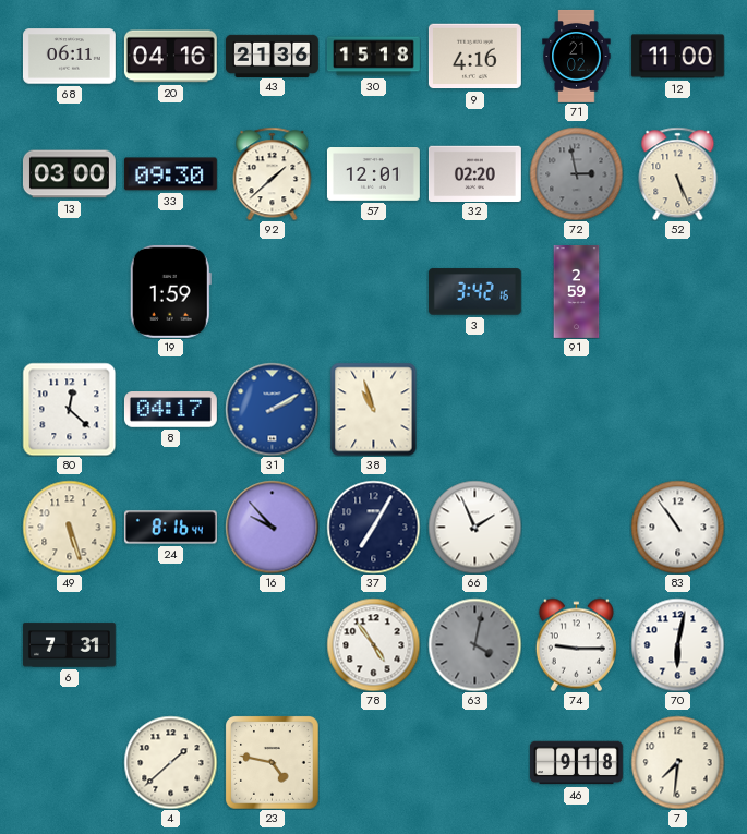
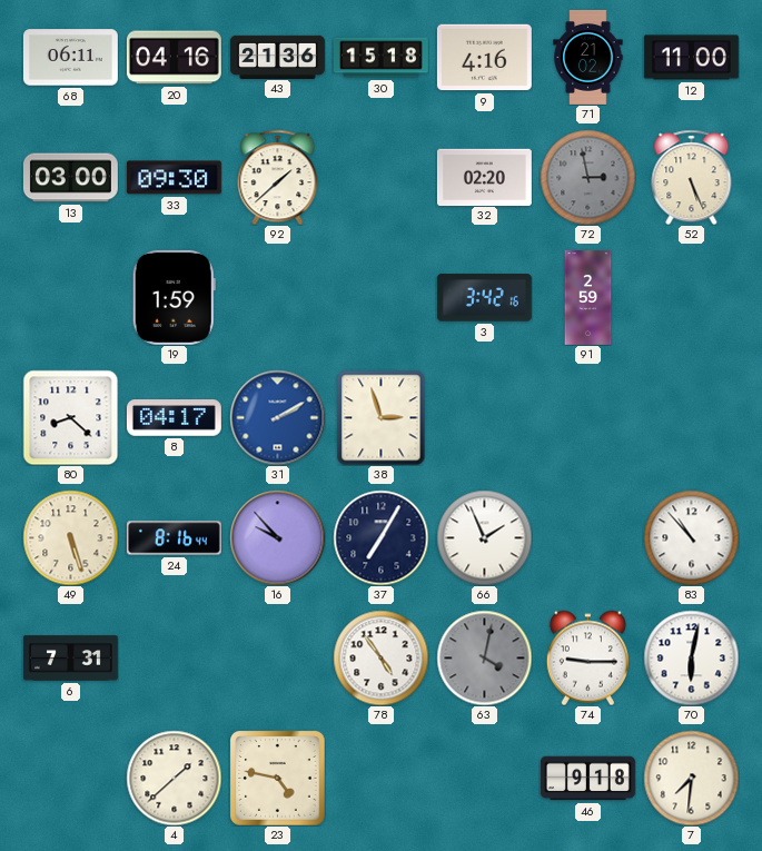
57: 12:01 -> none (373, 174)
80: 12:22 -> 8:22 (70, 417)
38: 10:57 -> 2:57 (382, 417)
83: 10:54 -> 10:53 (691, 537)
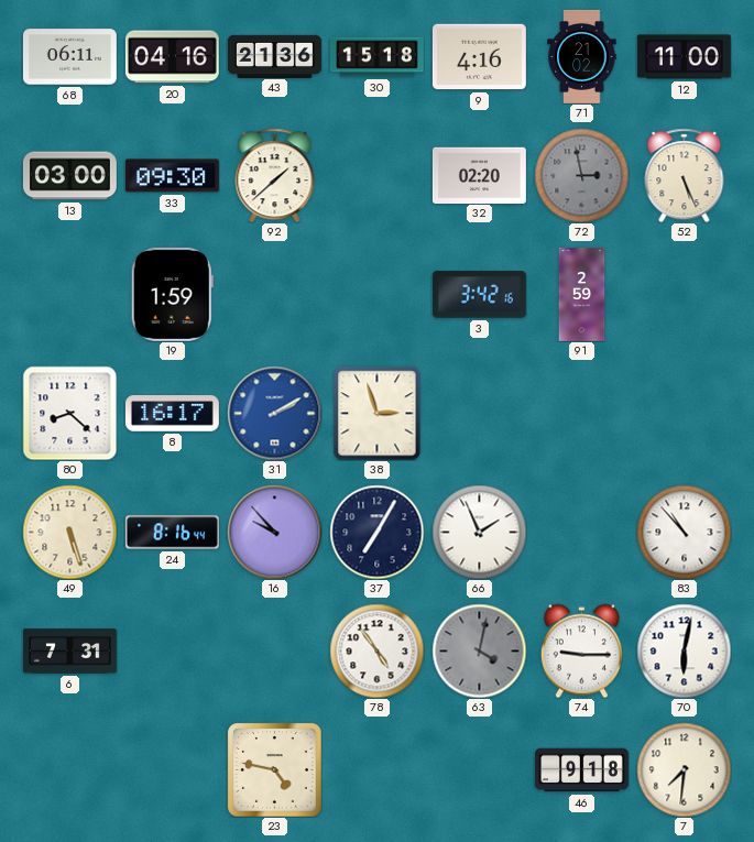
8: 04:17 -> 16:17 (172, 414)
4: 1:38 -> none (174, 778)
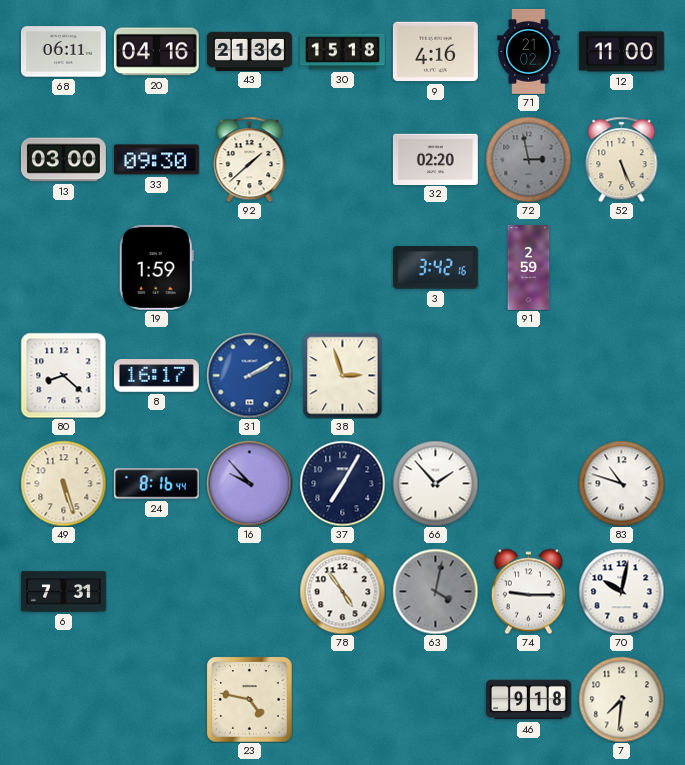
66: 1:56 -> 1:53 (435, 483)
83: 10:53 -> 10:48 (621, 483)
70: 6:02 -> 10:02 (621, 591)
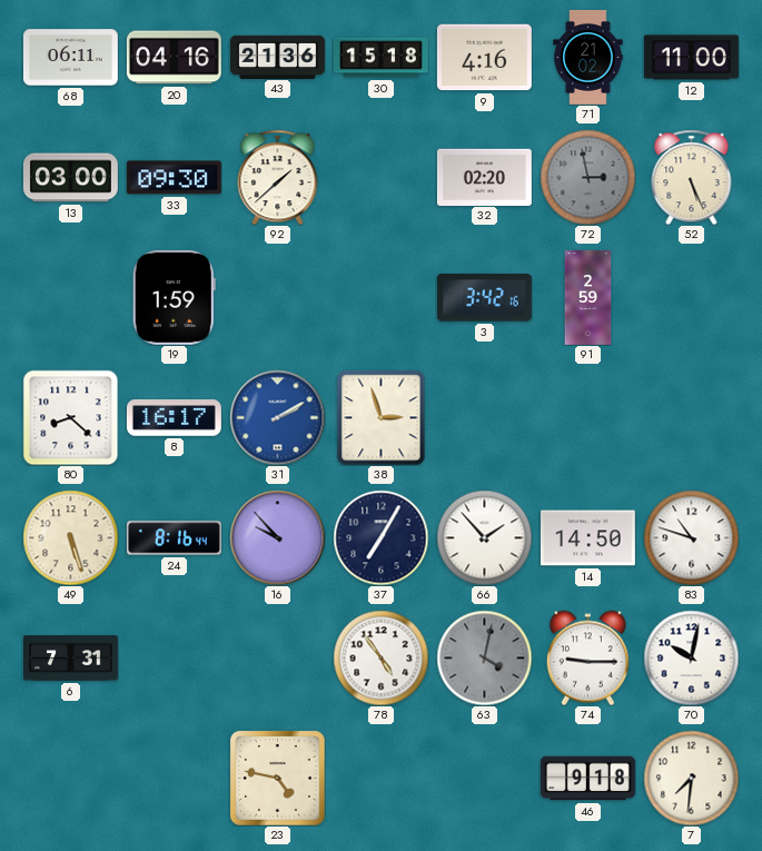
14: none -> 14:50 (587, 538)
